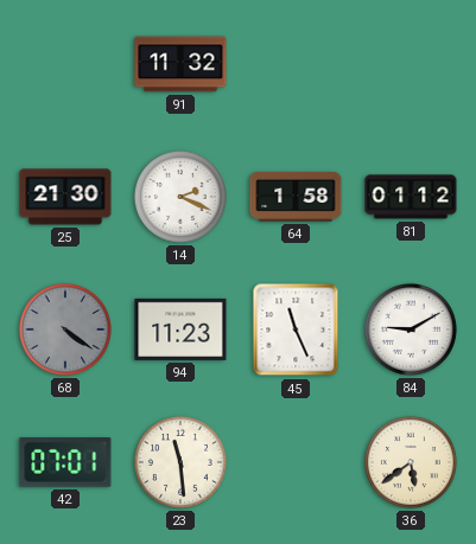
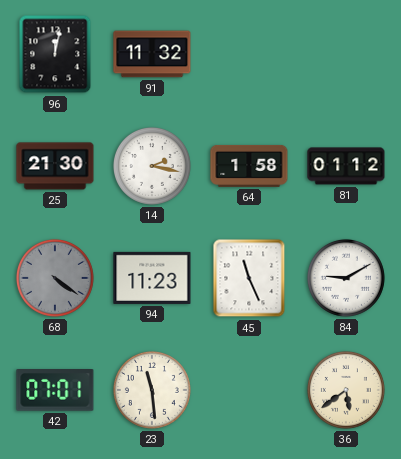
96: none -> 12:02 (55, 54)
14: 2:19 -> 2:17 (152, 166)
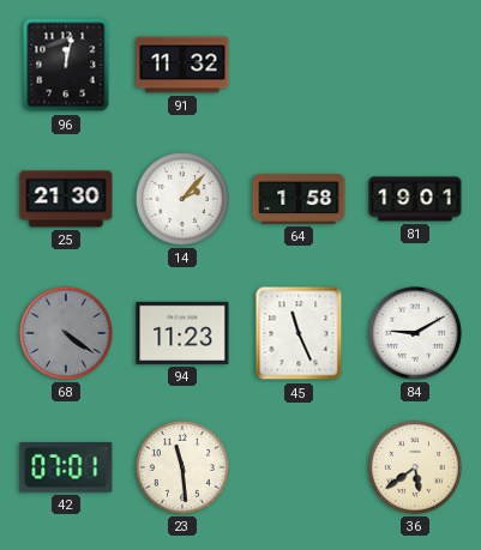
14: 2:17 -> 2:07 (182, 199)
81: 01:12 -> 19:01 (415, 199)
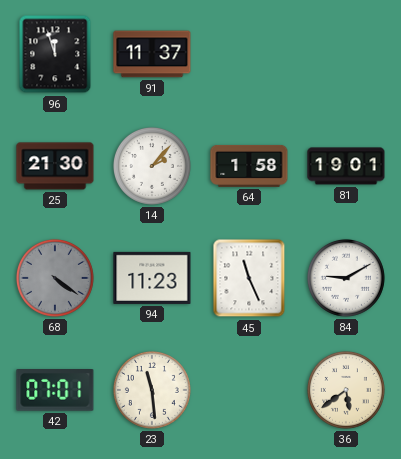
96: 12:02 -> 11:57 (55, 54)
91: 11:32 -> 11:37 (152, 54)
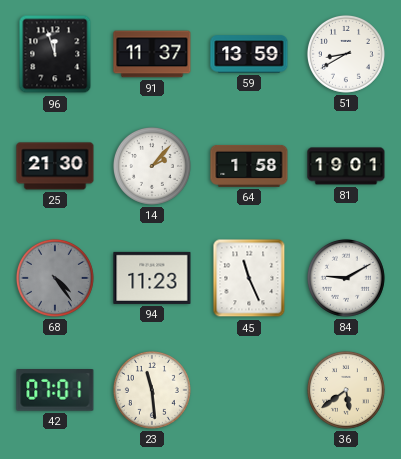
59: none -> 13:59 (249, 54)
51: none -> 8:40 (346, 54)
68: 4:21 -> 4:24 (55, 278)
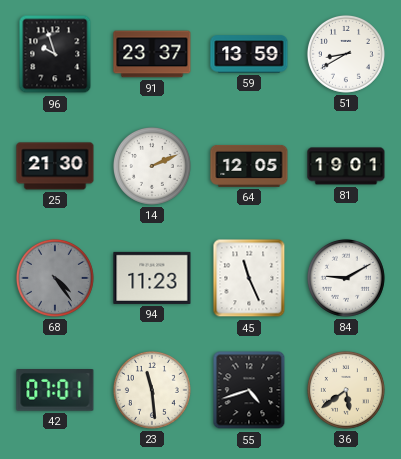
96: 11:57 -> 9:57 (55, 54)
91: 11:37 -> 23:37 (152, 54)
14: 2:07 -> 2:11 (152, 166)
64: 1:58 -> 12:05 (249, 166)
55: none -> 4:42 (249, 390)
